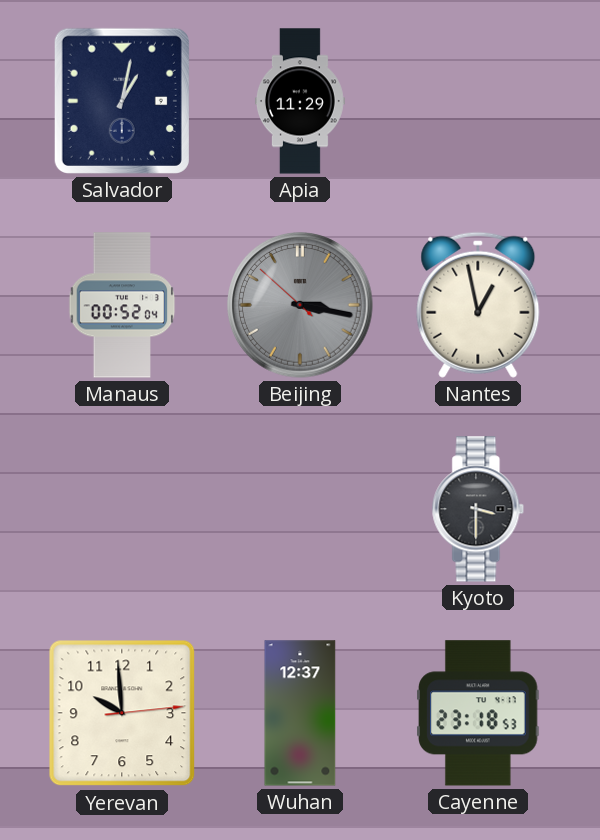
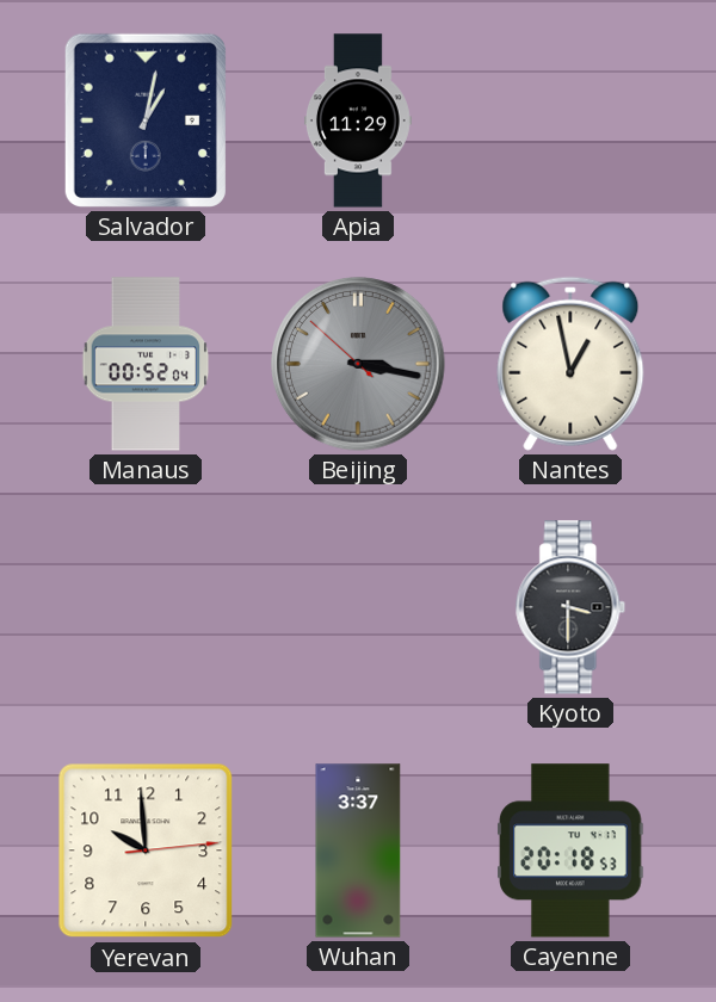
Wuhan: 12:37 -> 3:37 (358, 851)
Cayenne: 23:18 -> 20:18 (570, 851)
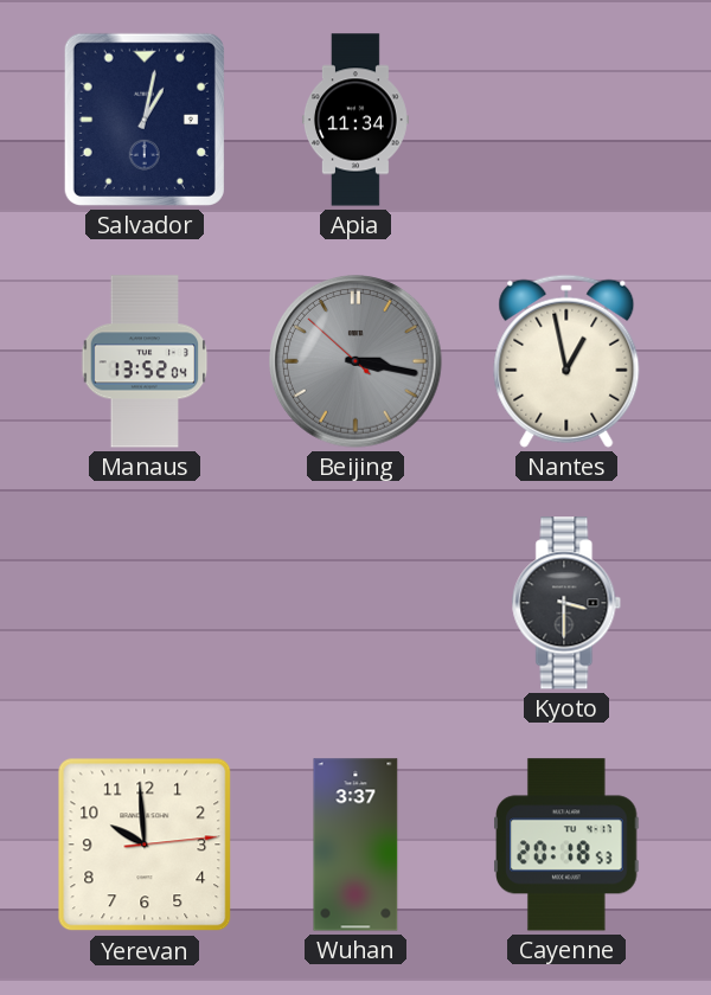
Apia: 11:29 -> 11:34 (355, 120)
Manaus: 00:52 -> 13:52 (145, 361)
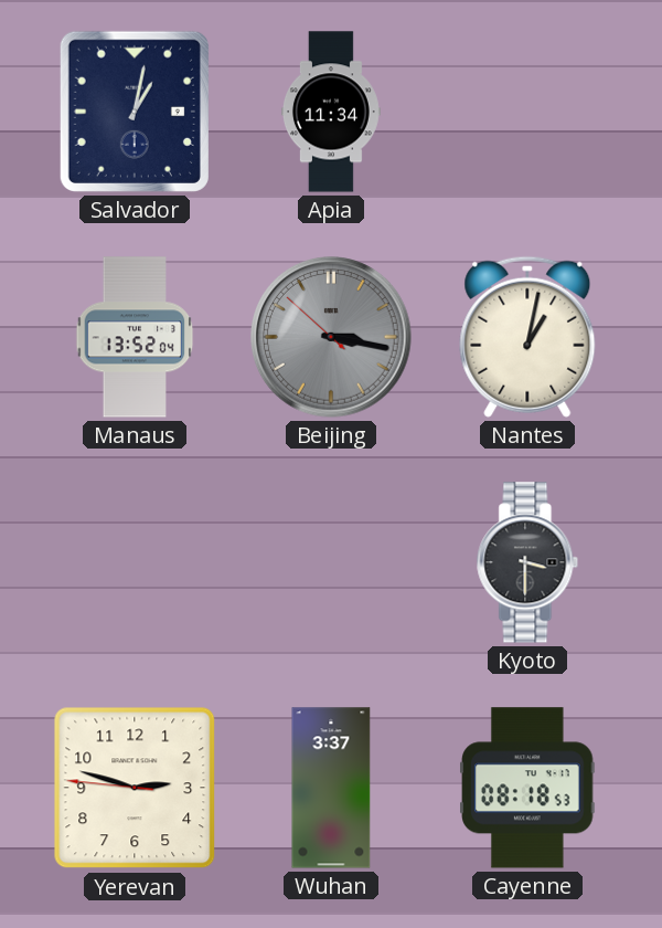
Nantes: 12:58 -> 1:02 (527, 337)
Yerevan: 9:59 -> 2:47 (135, 788)
Cayenne: 20:18 -> 08:18 (527, 788)
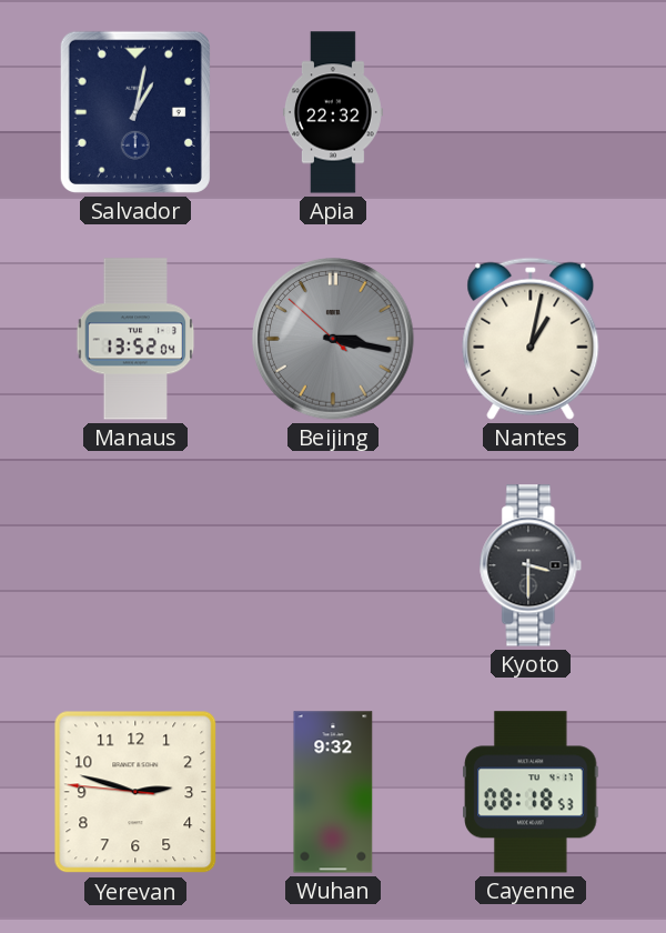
Apia: 11:34 -> 22:32 (333, 112)
Wuhan: 3:37 -> 9:32 (333, 792)
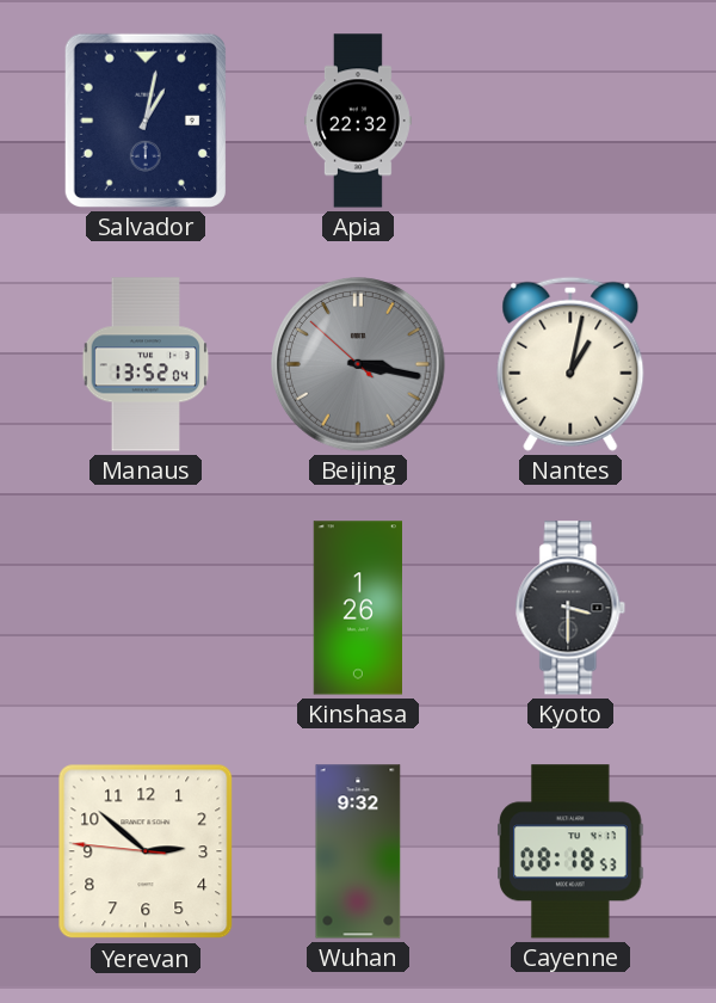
Kinshasa: none -> 1:26 (357, 608)
Yerevan: 2:47 -> 2:51 (146, 851)
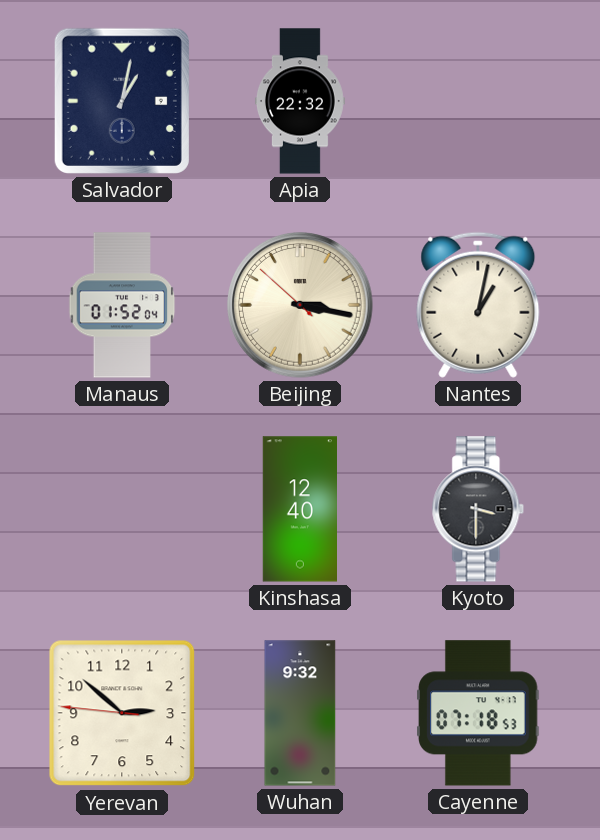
Manaus: 13:52 -> 01:52 (122, 305)
Beijing dial: grey -> cream (300, 305)
Kinshasa: 1:26 -> 12:40 (299, 509)
Cayenne: 08:18 -> 07:18 (478, 713)
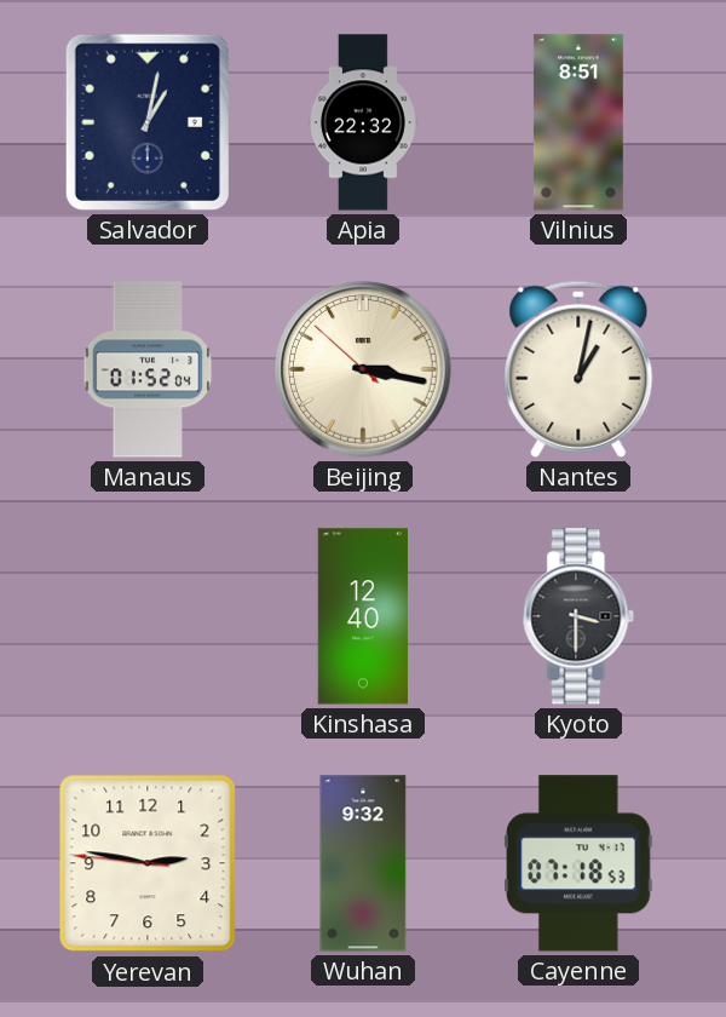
Vilnius: none -> 8:51 (578, 122)
Yerevan: 2:51 -> 2:46 (148, 863)
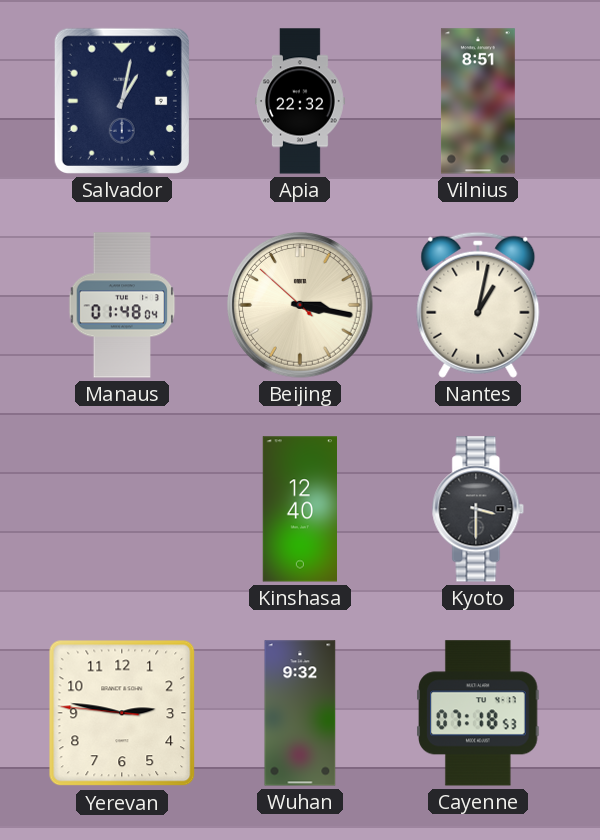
Manaus: 01:52 -> 01:48 (122, 305)
